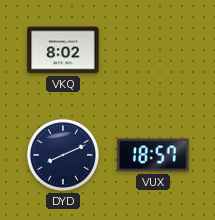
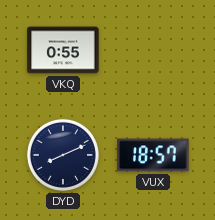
VKQ: 8:02 -> 0:55 (63, 50)
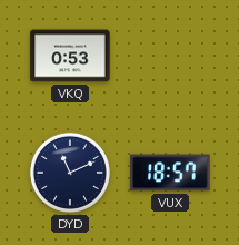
VKQ: 0:55 -> 0:53 (70, 56)
DYD: 8:11 -> 11:11 (70, 173)
